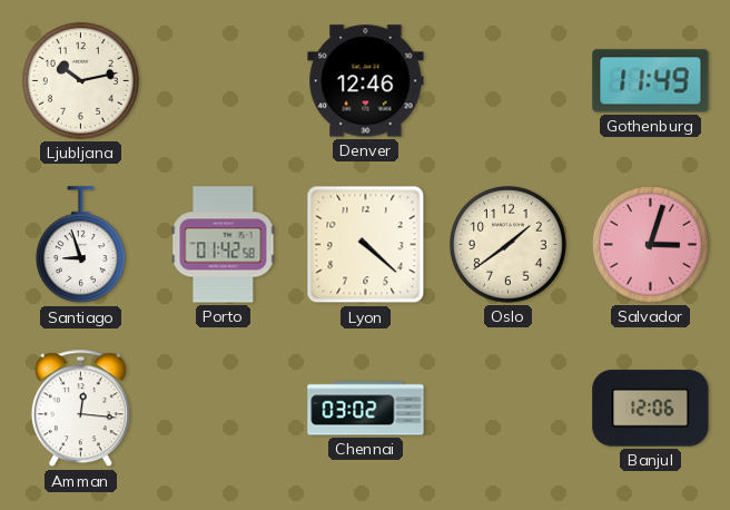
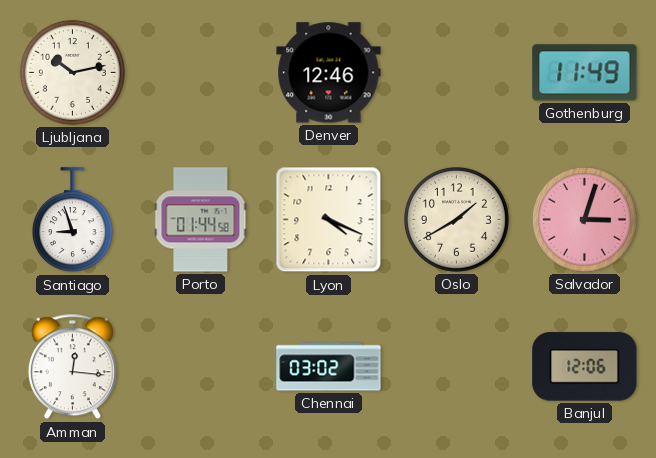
Porto: 01:42 -> 01:44 (201, 220)
Lyon: 4:22 -> 4:19 (329, 220)
Oslo: 1:39 -> 1:40 (456, 219)
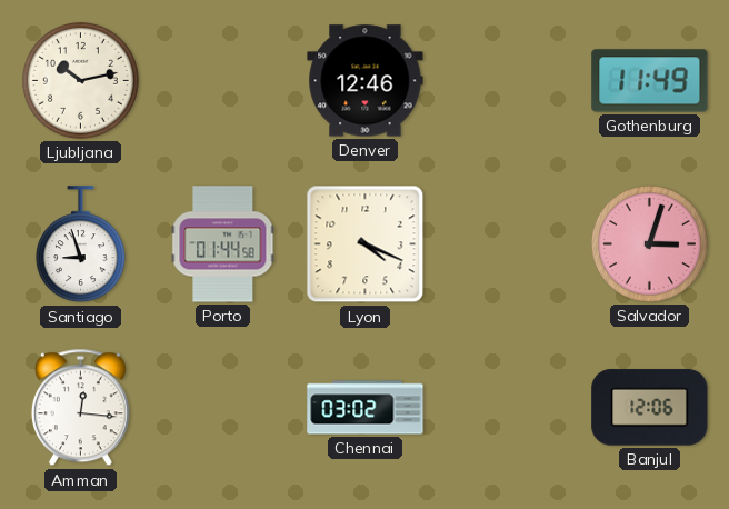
Oslo: 1:40 -> none (456, 219)
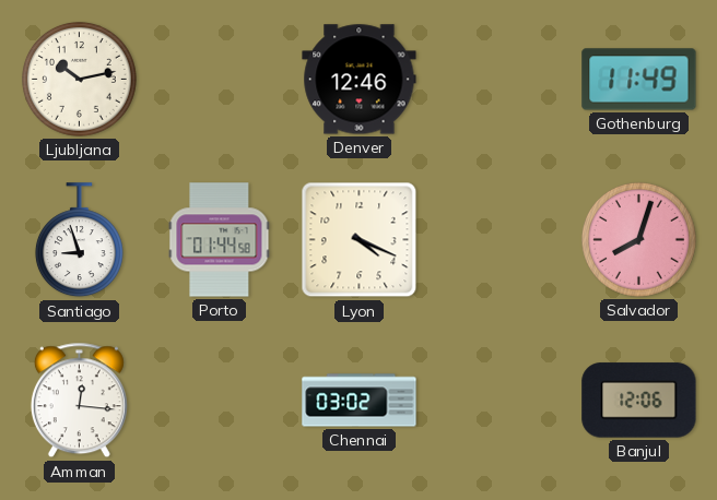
Salvador: 3:03 -> 8:03 (638, 239)
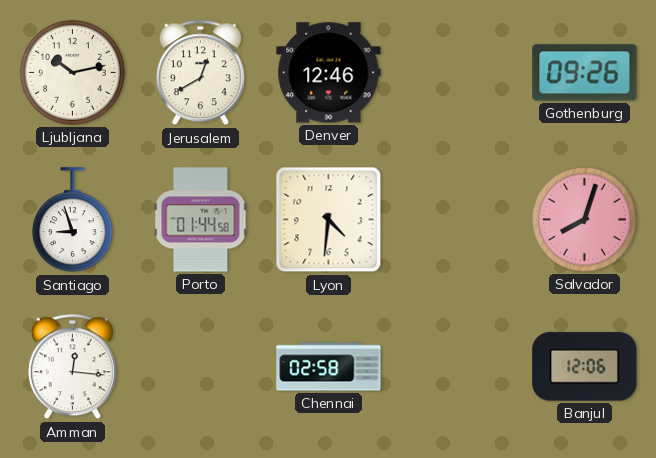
Jerusalem: none -> 12:40 (200, 73)
Gothenburg: 11:49 -> 09:26 (585, 73)
Lyon: 4:19 -> 4:31 (329, 220)
Chennai: 03:02 -> 02:58 (329, 367)
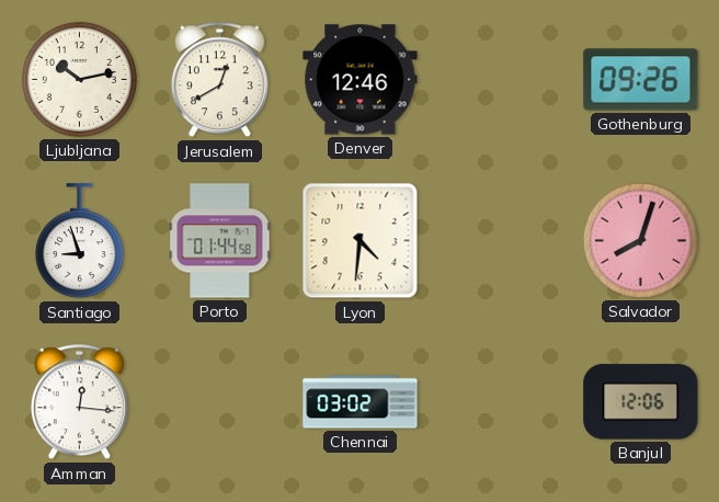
Chennai: 02:58 -> 03:02 (361, 402)
